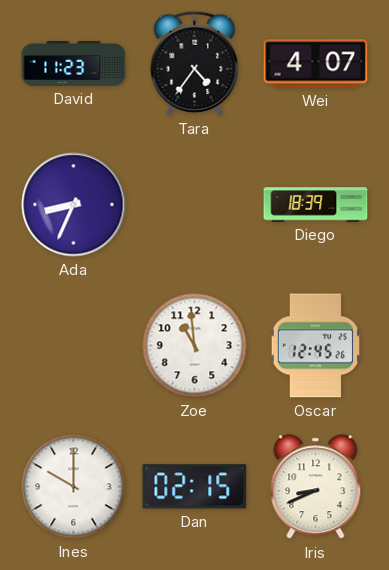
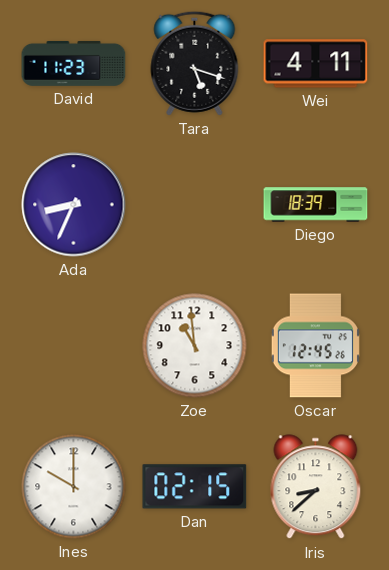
Tara: 4:36 -> 5:18 (195, 63)
Wei: 4:07 -> 4:11 (316, 64)
Iris: 8:41 -> 8:38 (316, 487)
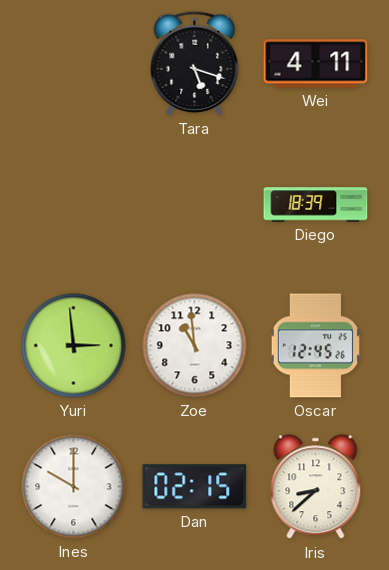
David: 11:23 -> none (74, 63)
Ada: 8:34 -> none (74, 205)
Yuri: none -> 2:59 (74, 346)
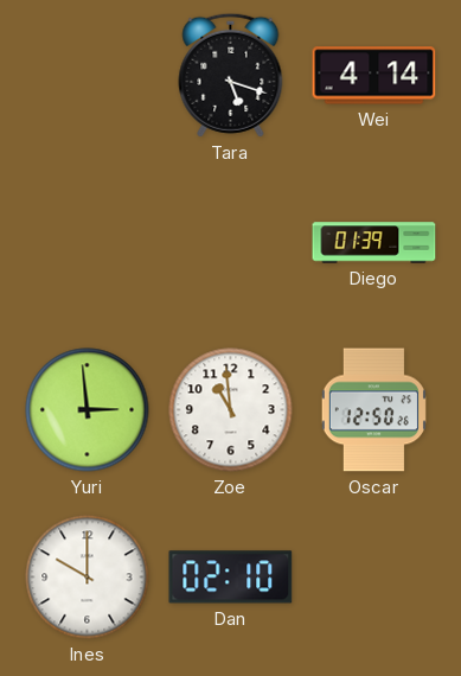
Wei: 4:11 -> 4:14 (374, 76)
Diego: 18:39 -> 01:39 (374, 243)
Oscar: 12:45 -> 12:50 (373, 410)
Dan: 02:15 -> 02:10 (231, 578)
Iris: 8:38 -> none (316, 487)
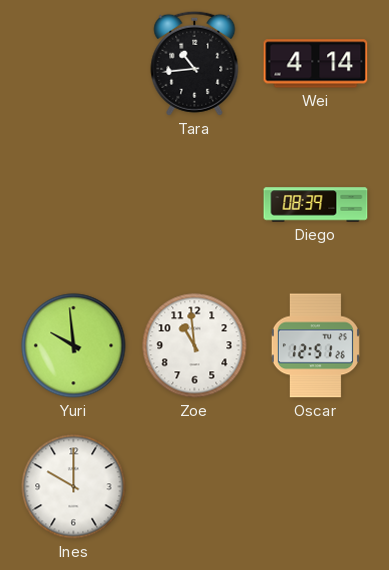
Tara: 5:18 -> 10:44 (195, 63)
Diego: 01:39 -> 08:39 (316, 205)
Yuri: 2:59 -> 9:59 (74, 346)
Oscar: 12:50 -> 12:51 (315, 346)
Dan: 02:10 -> none (231, 578)
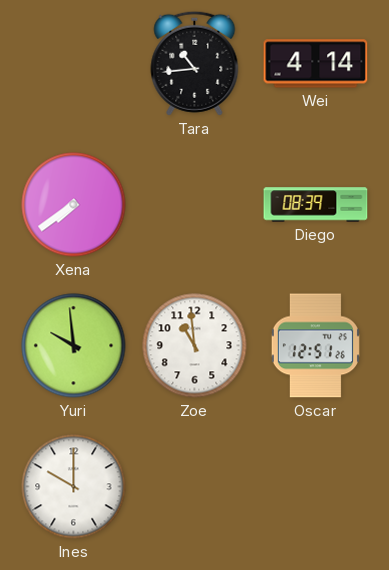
Xena: none -> 7:39 (74, 205)
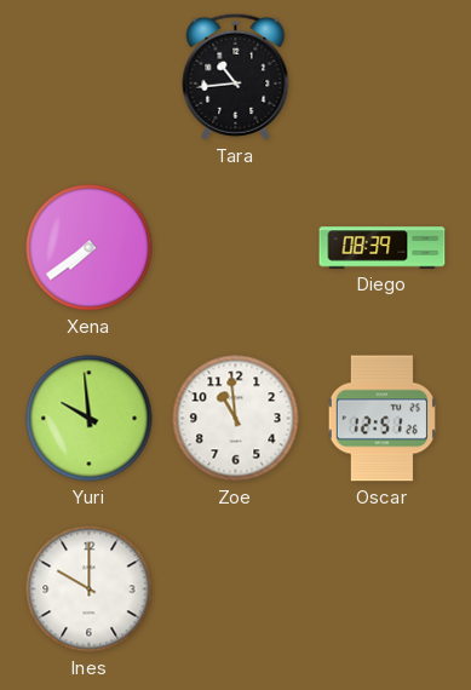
Wei: 4:14 -> none (316, 64)
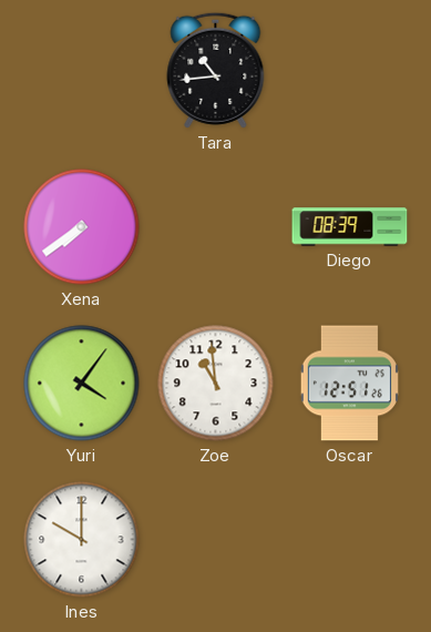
Yuri: 9:59 -> 4:06 (82, 384)
